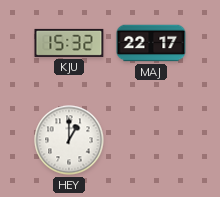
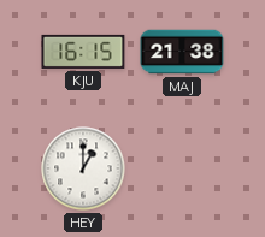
KJU: 15:32 -> 16:15 (83, 52)
MAJ: 22:17 -> 21:38 (182, 52)
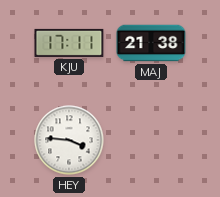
KJU: 16:15 -> 17:11 (69, 43)
HEY: 1:00 -> 3:46 (69, 140)
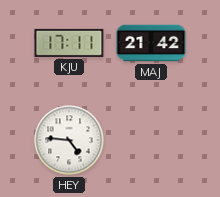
MAJ: 21:38 -> 21:42 (151, 43)
HEY: 3:46 -> 4:46 (69, 140)
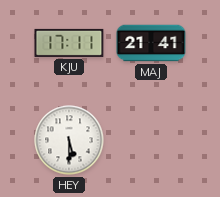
MAJ: 21:42 -> 21:41 (151, 43)
HEY: 4:46 -> 5:30 (69, 140)
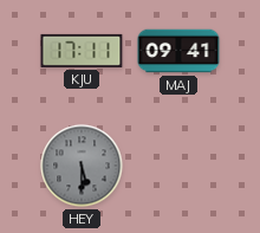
MAJ: 21:41 -> 09:41 (178, 51)
HEY dial: white -> grey (82, 166)
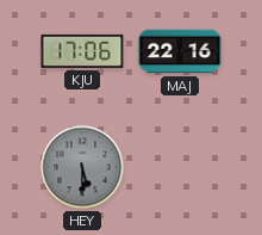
KJU: 17:11 -> 17:06 (82, 51)
MAJ: 09:41 -> 22:16 (180, 51)
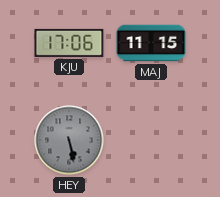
MAJ: 22:16 -> 11:15 (151, 43)
HEY: 5:30 -> 5:28 (69, 140)
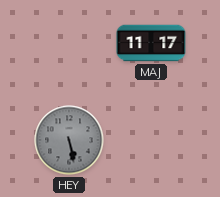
KJU: 17:06 -> none (69, 43)
MAJ: 11:15 -> 11:17 (151, 43)
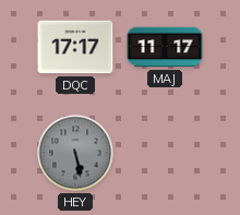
DQC: none -> 17:17 (75, 47)
